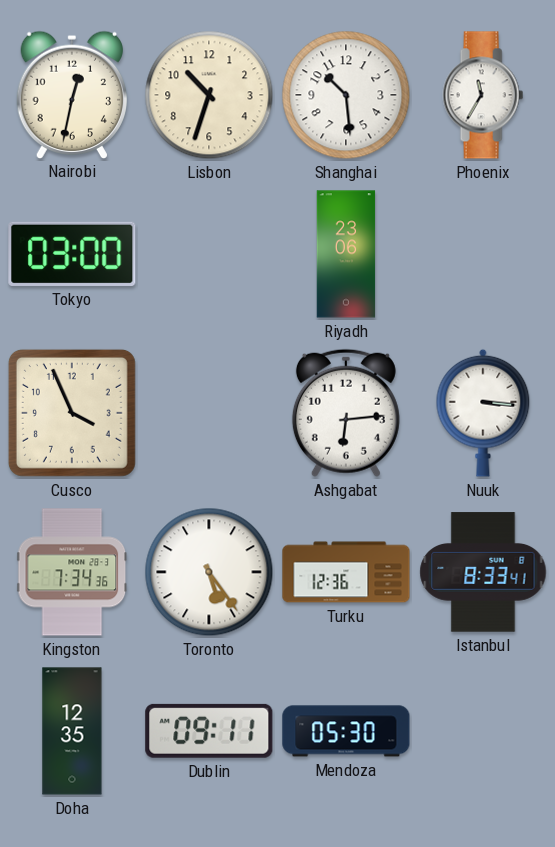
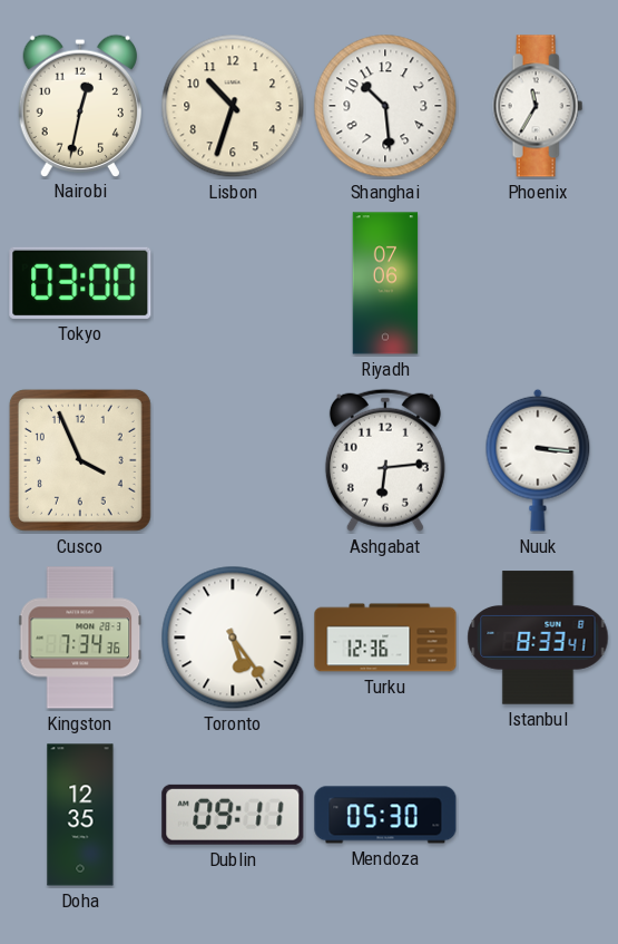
Riyadh: 23:06 -> 07:06 (385, 283)
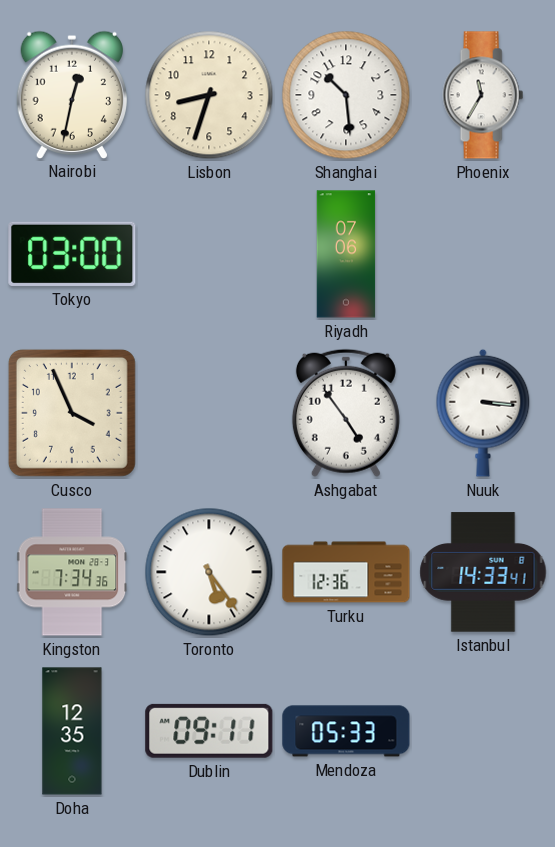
Lisbon: 10:33 -> 8:33 (209, 95)
Ashgabat: 6:14 -> 4:54 (346, 413)
Istanbul: 8:33 -> 14:33 (483, 572)
Mendoza: 05:30 -> 05:33 (346, 731)
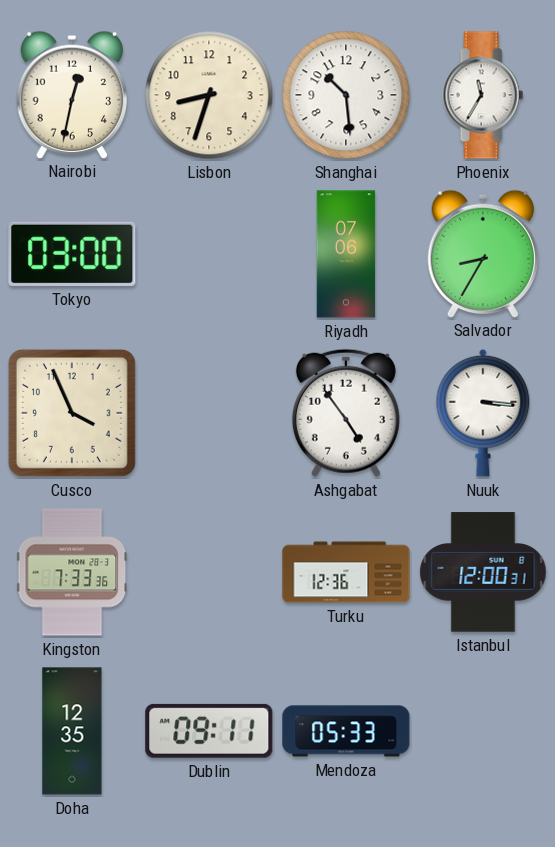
Salvador: none -> 8:35 (482, 253)
Kingston: 7:34 -> 7:33 (72, 572)
Toronto: 5:24 -> none (209, 572)
Istanbul: 14:33 -> 12:00 (483, 572)
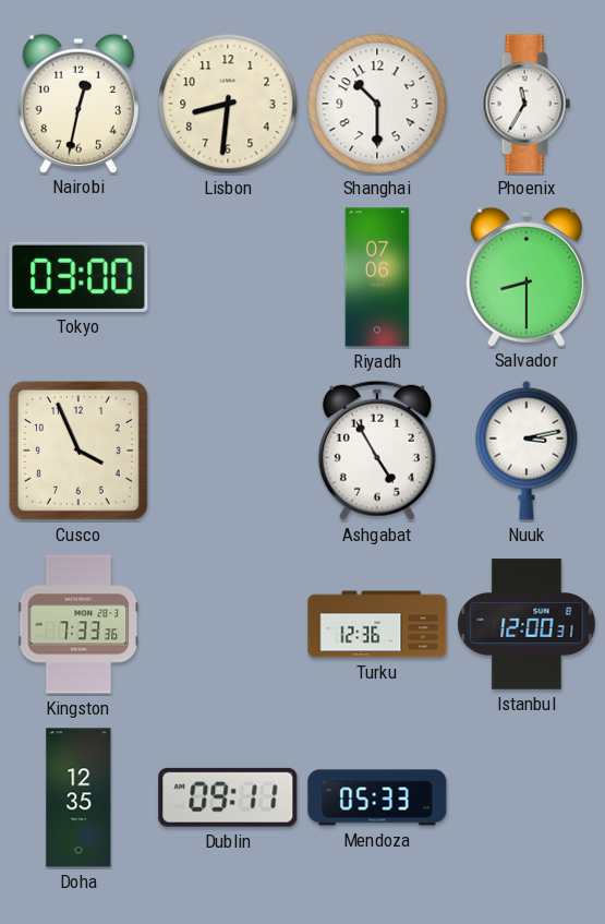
Lisbon: 8:33 -> 8:31 (228, 104)
Shanghai: 10:29 -> 10:30 (377, 104)
Salvador: 8:35 -> 8:30 (525, 276)
Ashgabat: 4:54 -> 4:55 (377, 451)
Nuuk: 3:16 -> 3:13 (527, 451)
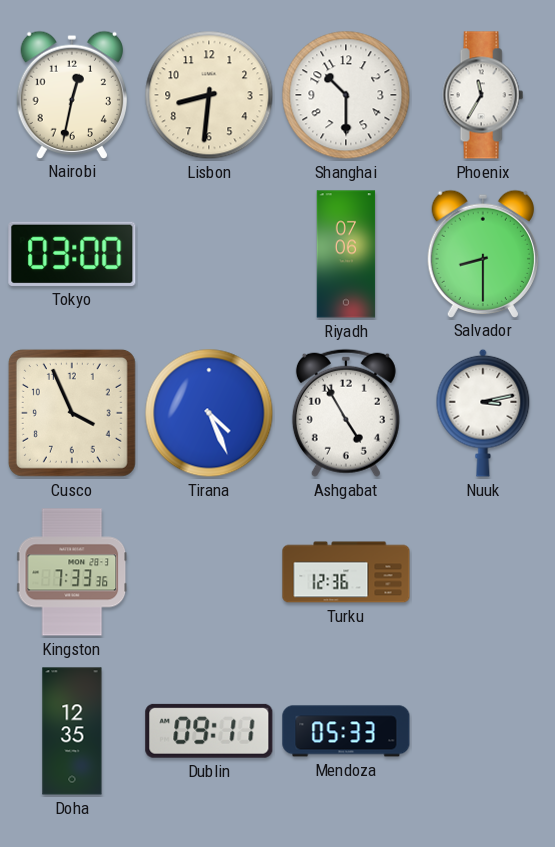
Tirana: none -> 4:26 (209, 413)
Istanbul: 12:00 -> none (527, 624)
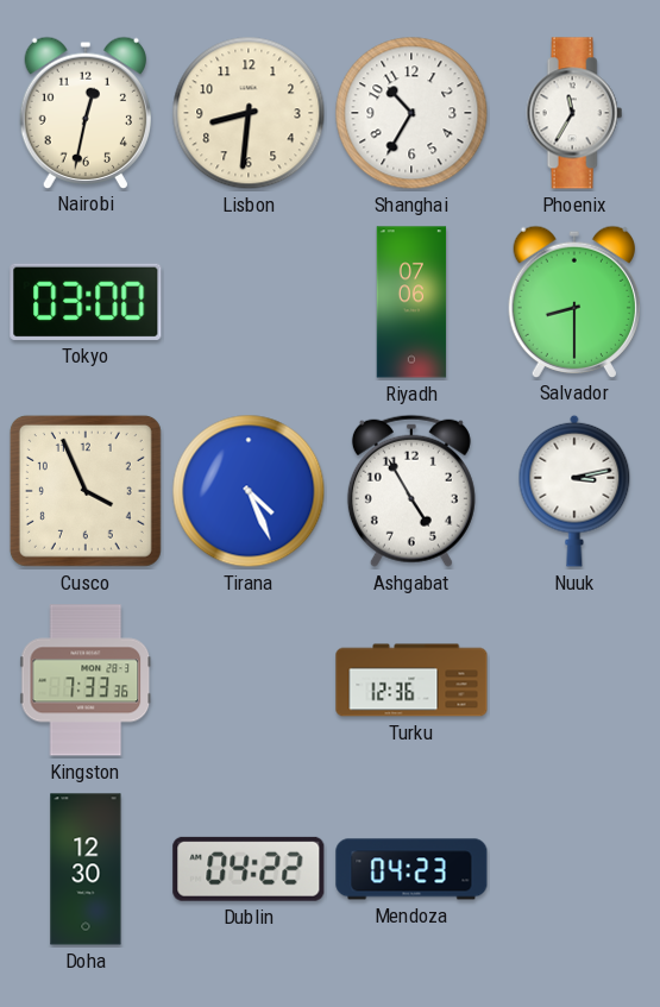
Shanghai: 10:30 -> 10:35 (411, 113)
Doha: 12:35 -> 12:30 (86, 869)
Dublin: 09:11 -> 04:22 (249, 869)
Mendoza: 05:33 -> 04:23 (411, 869)
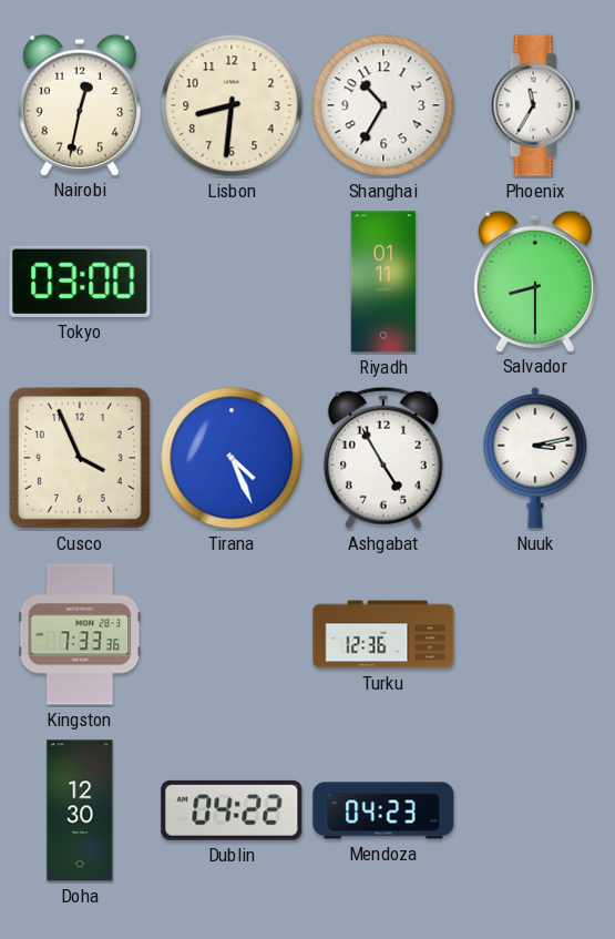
Riyadh: 07:06 -> 01:11 (383, 282)
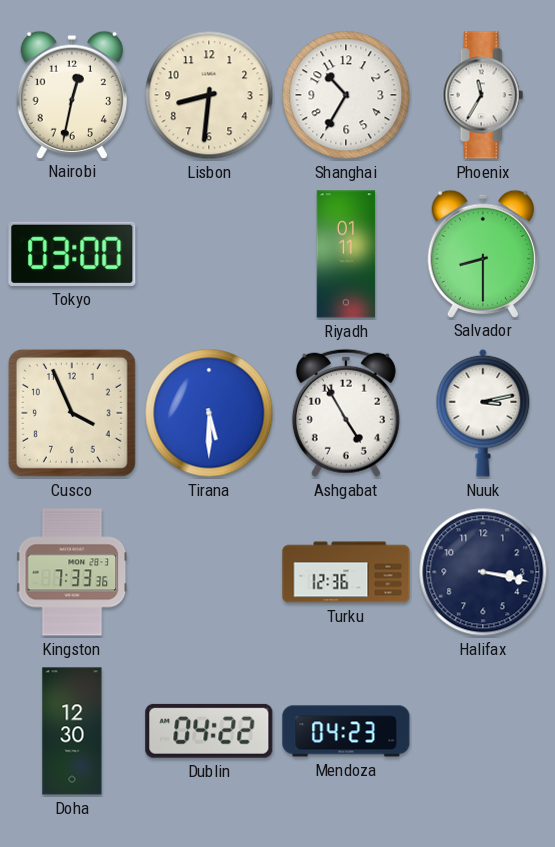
Tirana: 4:26 -> 5:30 (209, 413)
Halifax: none -> 3:17 (483, 572)
